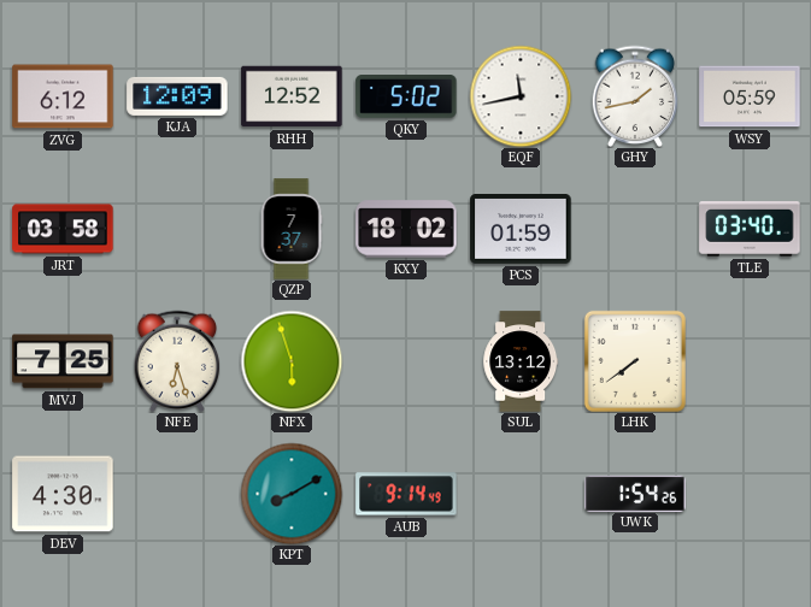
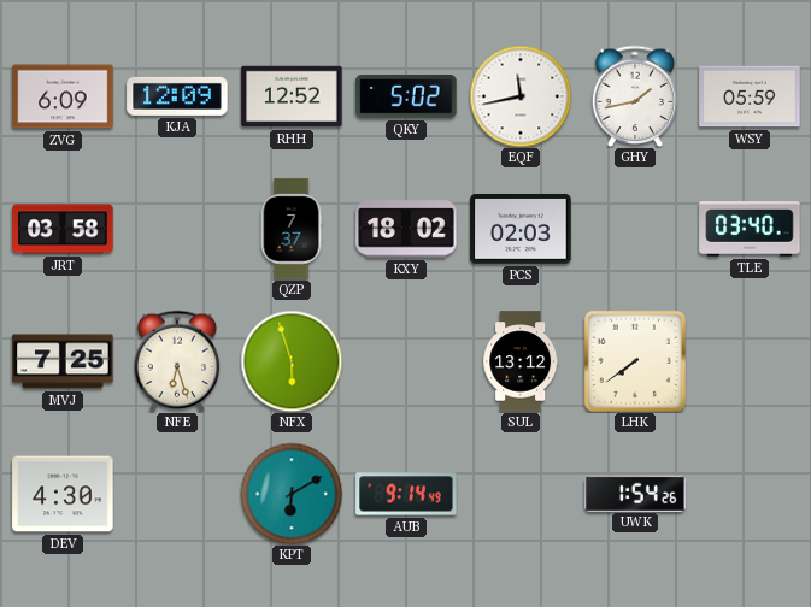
ZVG: 6:12 -> 6:09 (63, 96)
PCS: 01:59 -> 02:03 (521, 230)
KPT: 8:10 -> 6:10 (292, 494)
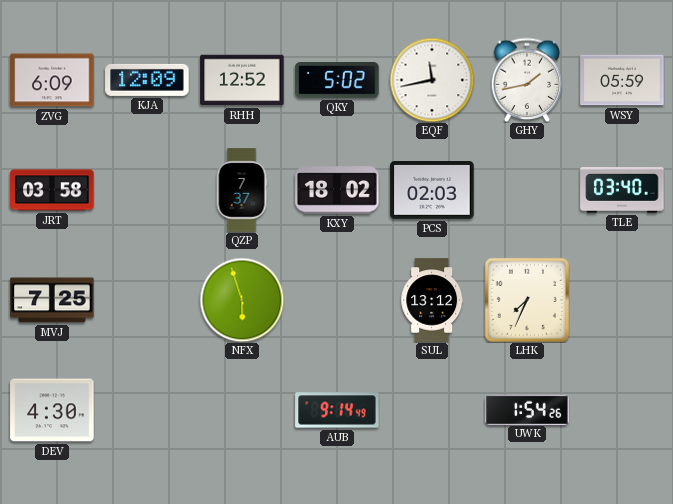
NFE: 6:27 -> none (177, 360)
LHK: 7:39 -> 7:34 (527, 300)
KPT: 6:10 -> none (292, 494)
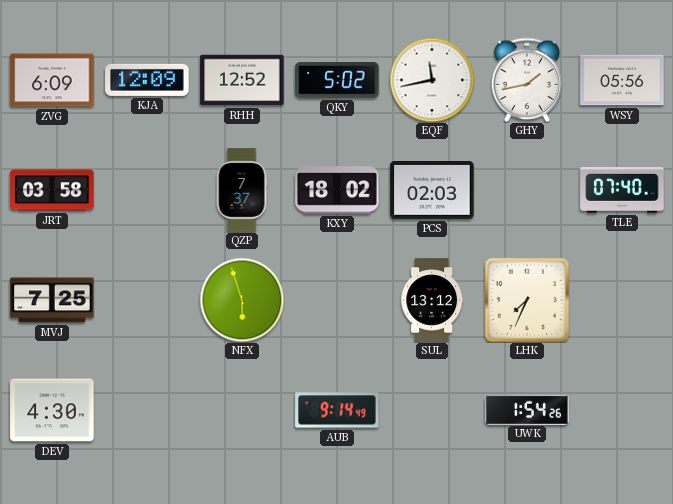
WSY: 05:59 -> 05:56 (622, 80)
TLE: 03:40 -> 07:40 (622, 191)
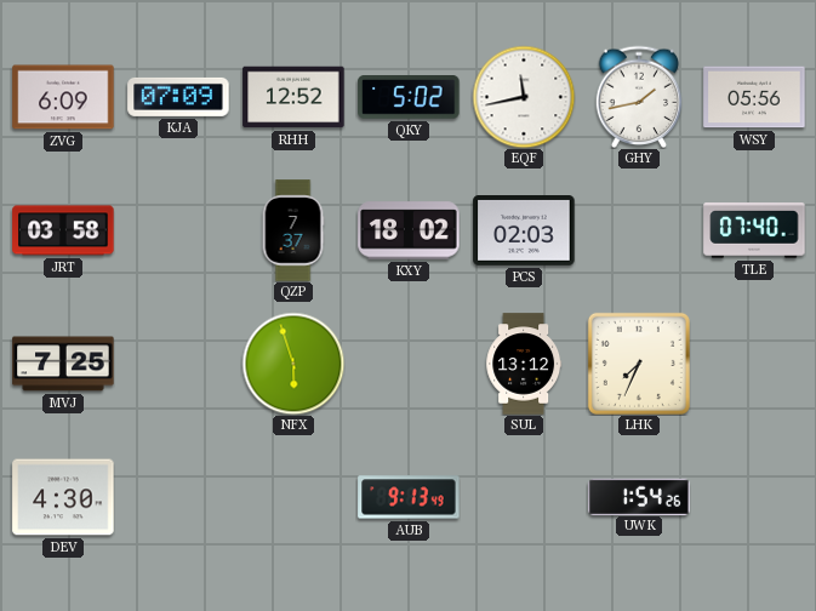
KJA: 12:09 -> 07:09 (178, 97)
AUB: 9:14 -> 9:13 (409, 497)
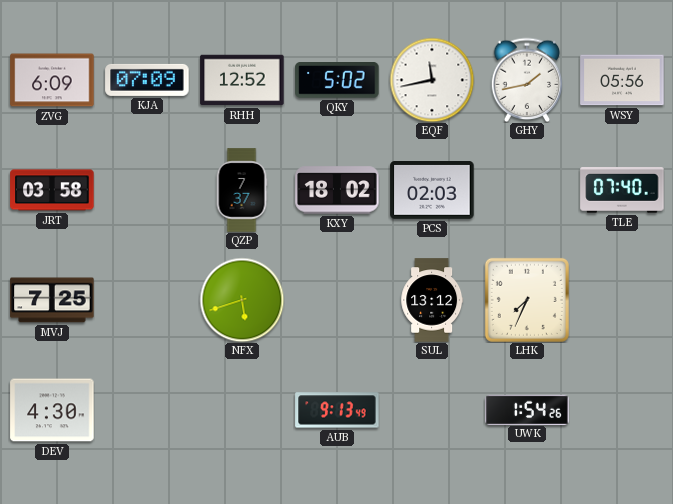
NFX: 5:57 -> 5:42 (242, 300)
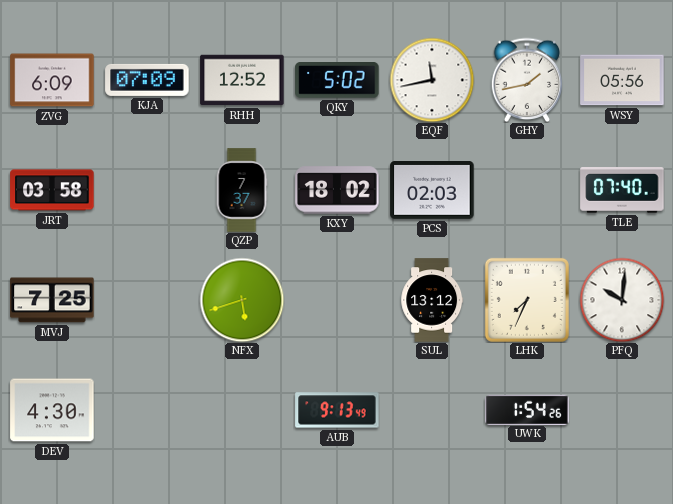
PFQ: none -> 10:01 (622, 300)
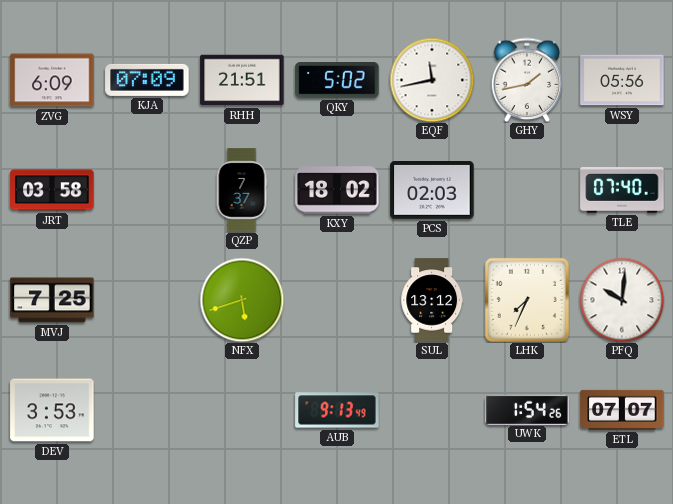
RHH: 12:52 -> 21:51 (242, 80)
DEV: 4:30 -> 3:53 (52, 410)
ETL: none -> 07:07 (622, 410)
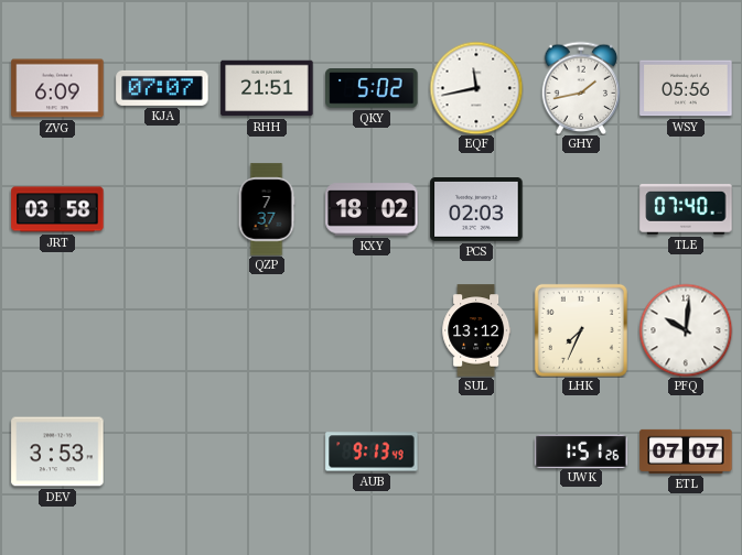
KJA: 07:09 -> 07:07 (162, 88)
MVJ: 7:25 -> none (52, 300)
NFX: 5:42 -> none (242, 300)
UWK: 1:54 -> 1:51 (581, 450)
